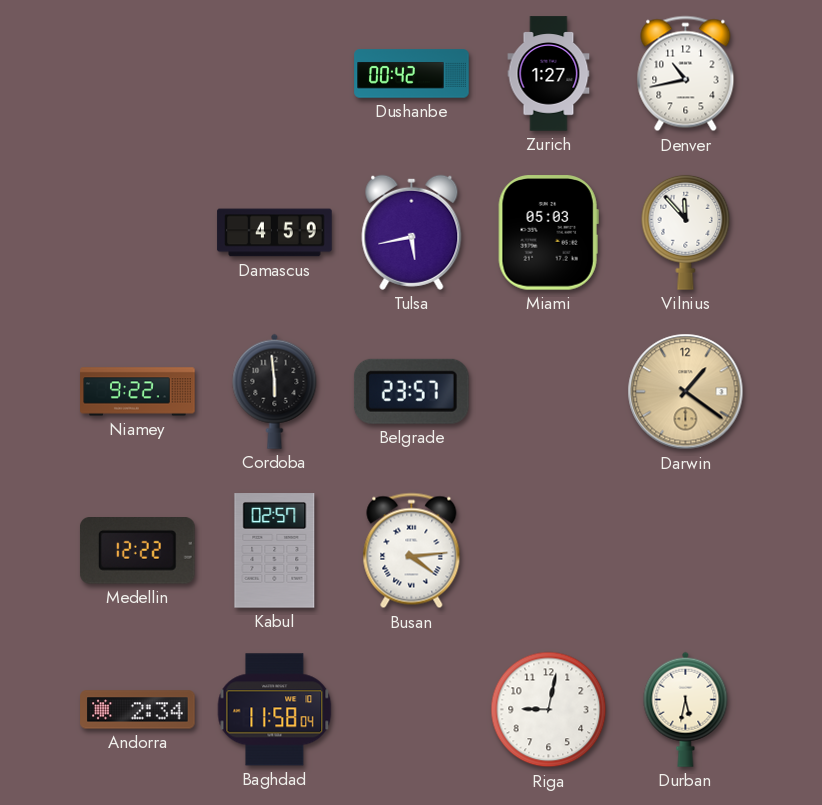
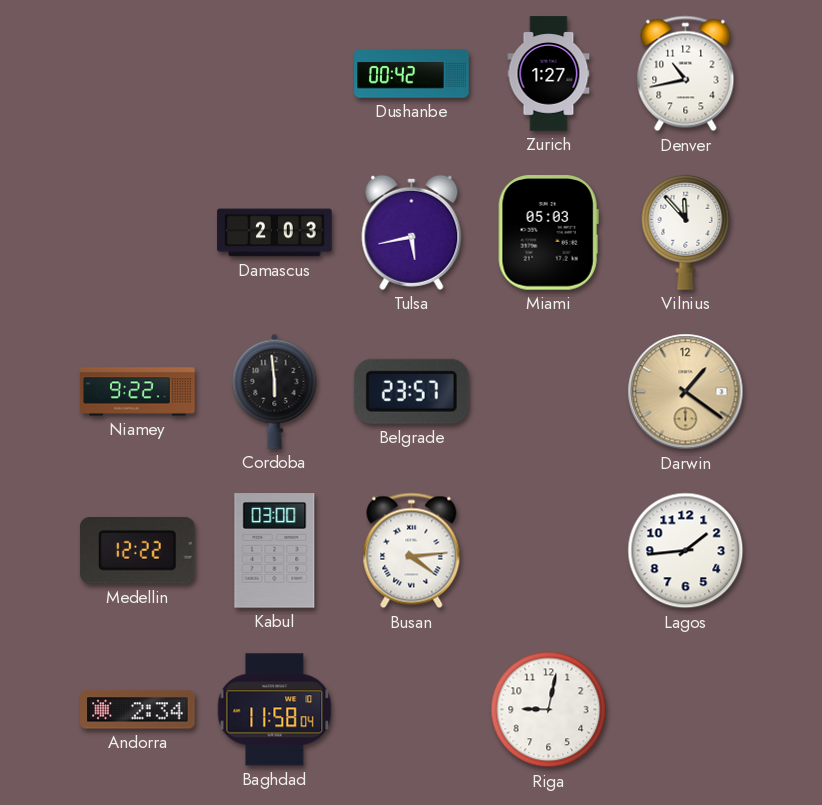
Damascus: 4:59 -> 2:03 (275, 233)
Kabul: 02:57 -> 03:00 (275, 551)
Lagos: none -> 1:44 (686, 551)
Durban: 5:32 -> none (686, 709)
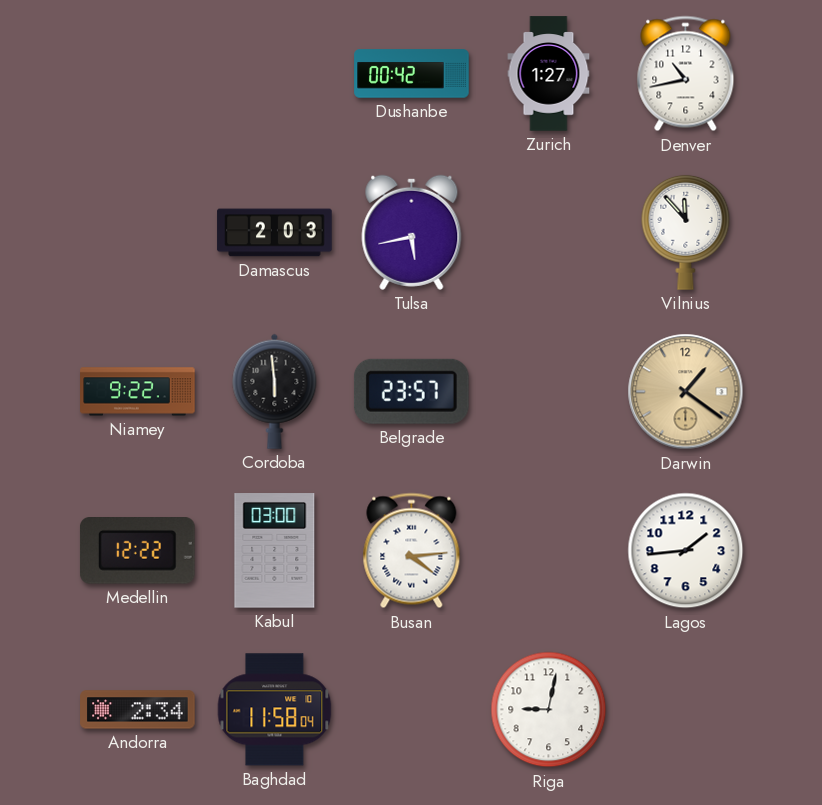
Miami: 05:03 -> none (548, 233)
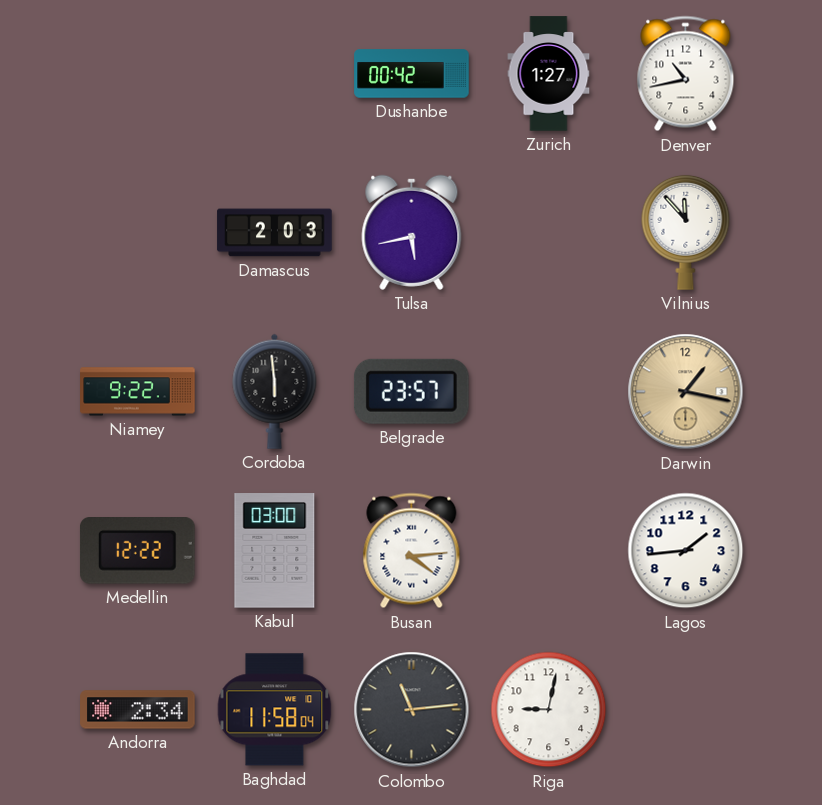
Darwin: 1:21 -> 1:17 (686, 392)
Colombo: none -> 11:14 (412, 710)
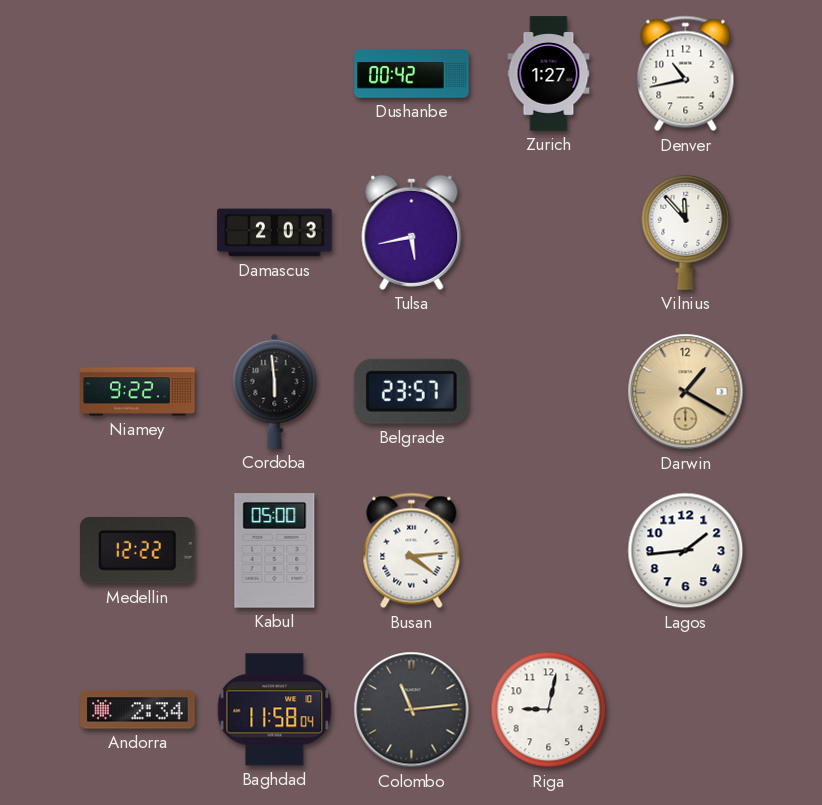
Darwin: 1:17 -> 1:20 (686, 392)
Kabul: 03:00 -> 05:00 (275, 551)
